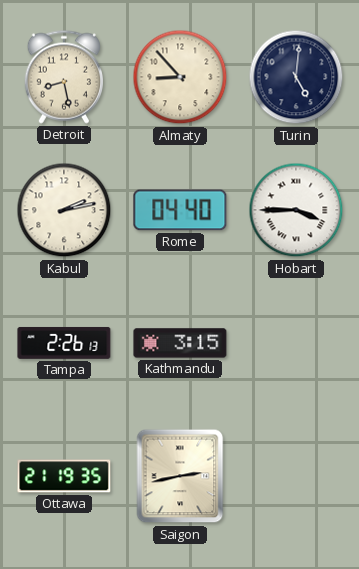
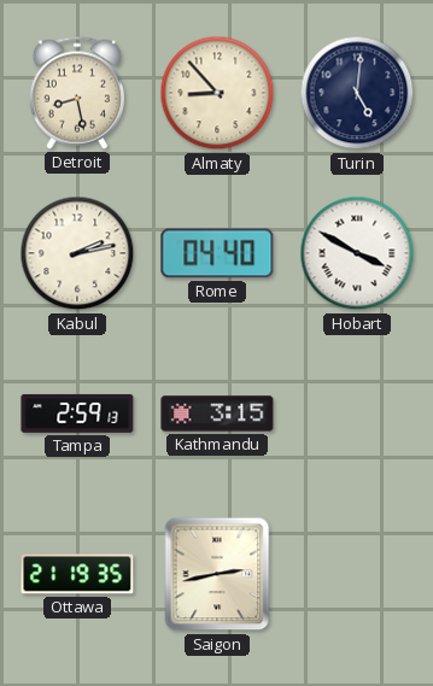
Hobart: 3:45 -> 3:50 (357, 253)
Tampa: 2:26 -> 2:59 (77, 414)
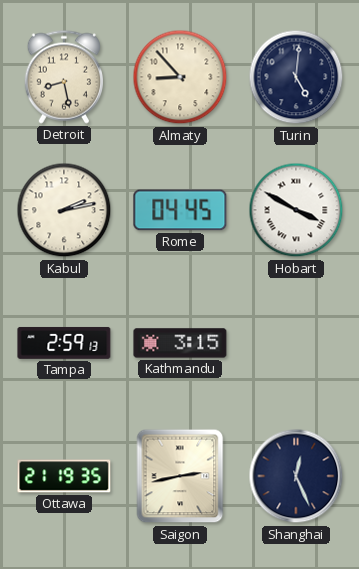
Rome: 04:40 -> 04:45 (180, 210)
Shanghai: none -> 12:26 (296, 476)
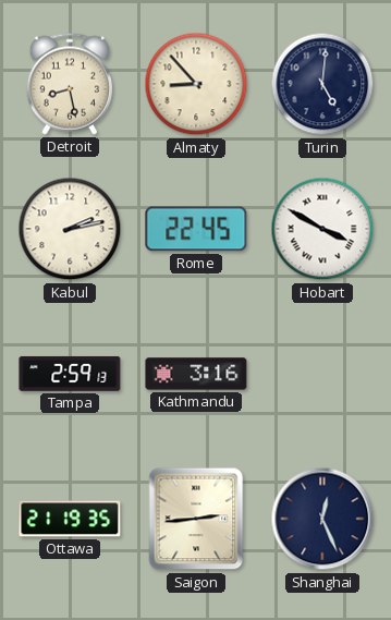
Rome: 04:45 -> 22:45 (196, 229)
Kathmandu: 3:15 -> 3:16 (196, 374)
Saigon: 2:43 -> 2:44 (196, 519)
